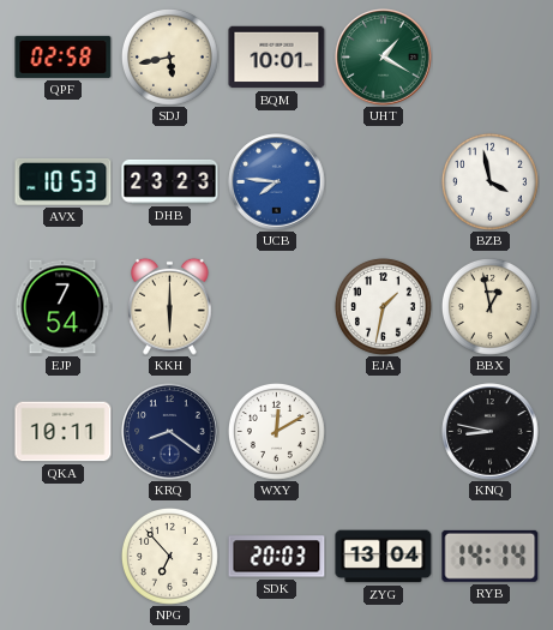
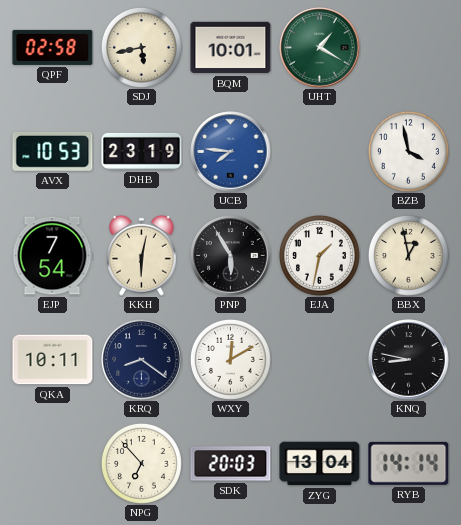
DHB: 23:23 -> 23:19 (142, 151)
KKH: 6:00 -> 6:02 (142, 255)
PNP: none -> 5:55 (231, 256)
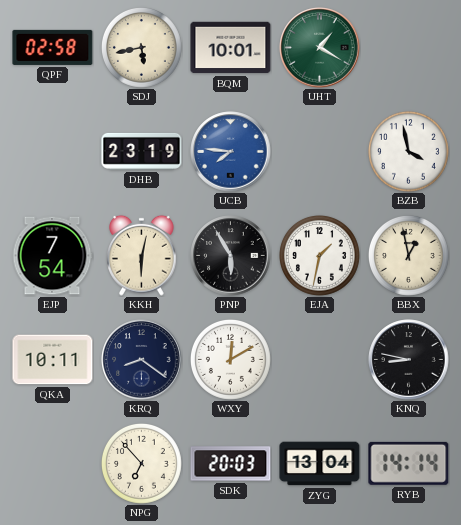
AVX: 10:53 -> none (53, 151)
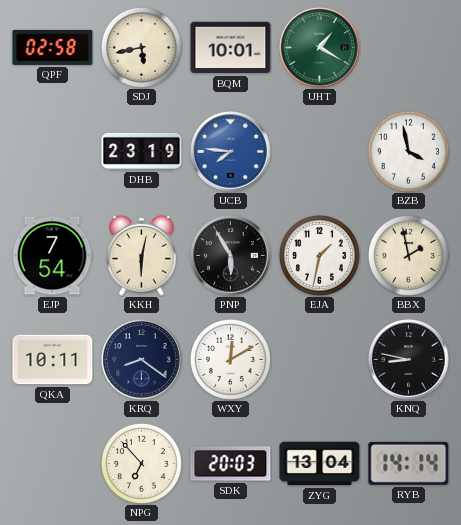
BBX: 12:58 -> 1:58 (408, 255)
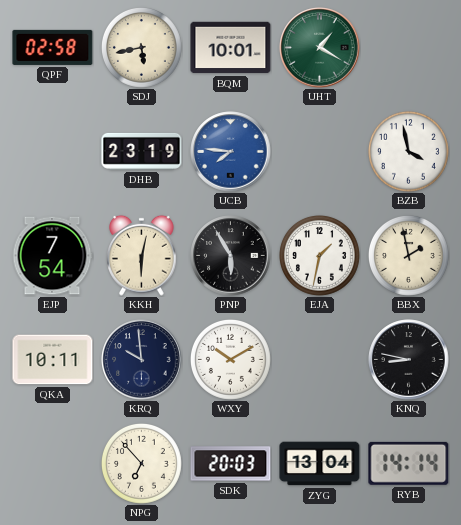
KRQ: 8:21 -> 9:59 (142, 360)
WXY: 12:10 -> 10:10 (230, 359)
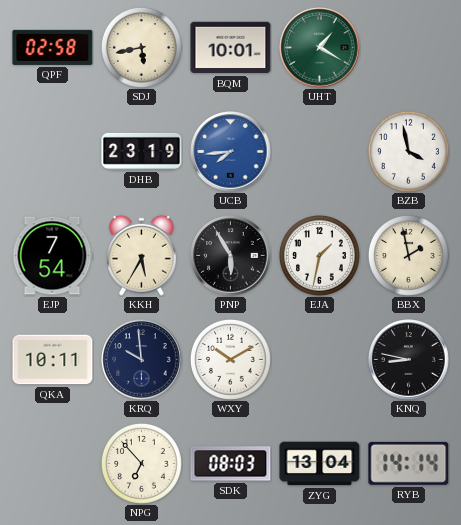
UCB: 7:46 -> 7:44 (231, 152)
KKH: 6:02 -> 5:35 (142, 255)
SDK: 20:03 -> 08:03 (231, 464)
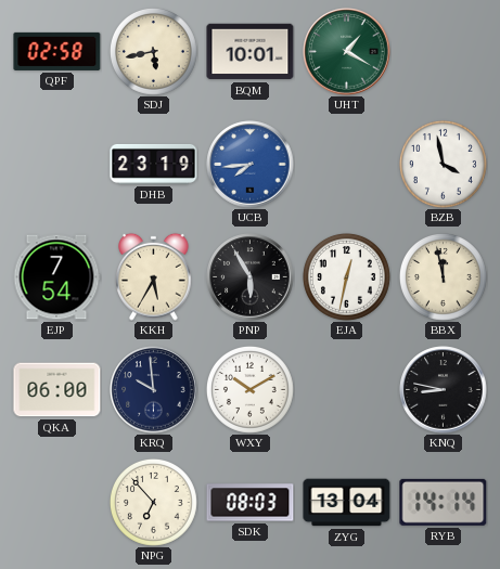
EJA: 1:32 -> 12:32 (346, 276)
BBX: 1:58 -> 11:58 (443, 276)
QKA: 10:11 -> 06:00 (57, 390)
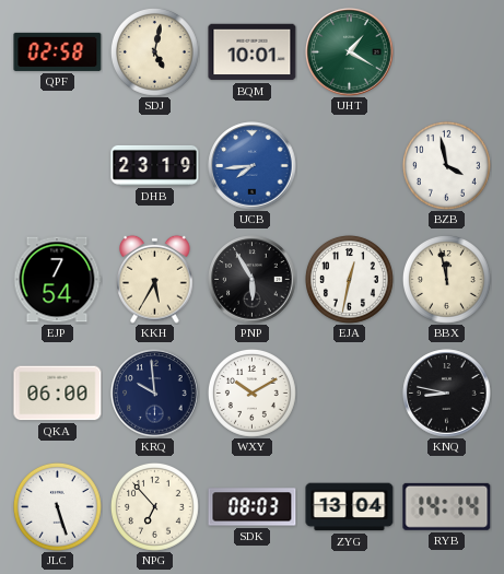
SDJ: 5:43 -> 5:02 (154, 51)
JLC: none -> 5:27 (57, 506)
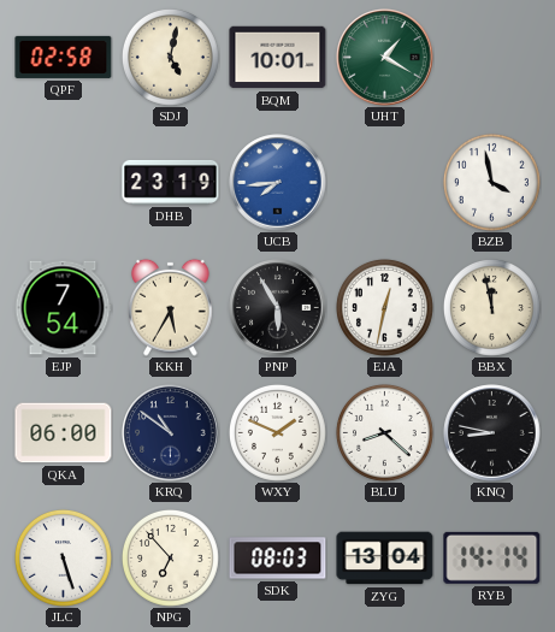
KRQ: 9:59 -> 10:51 (171, 433)
WXY: 10:10 -> 1:49 (277, 432)
BLU: none -> 8:22 (384, 432)
